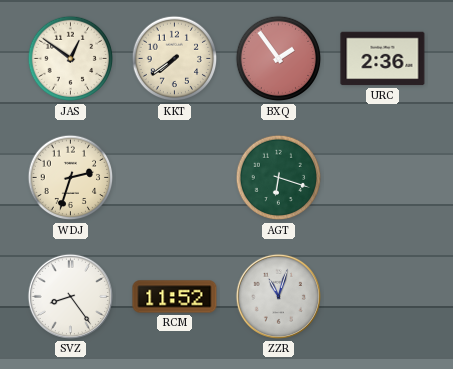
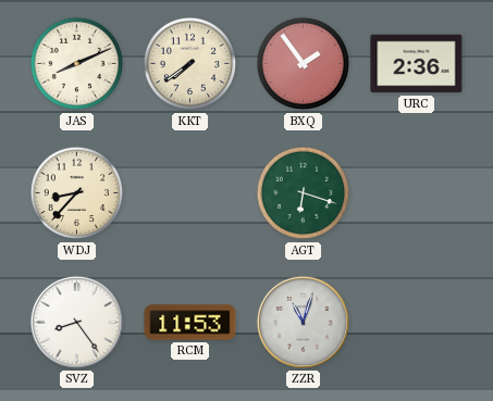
JAS: 12:51 -> 8:11 (77, 64)
WDJ: 2:33 -> 8:37 (77, 193)
RCM: 11:52 -> 11:53 (190, 323)
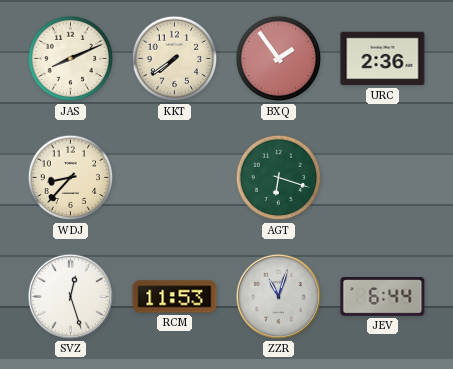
SVZ: 8:24 -> 12:27 (70, 296)
JEV: none -> 6:44 (383, 297)
